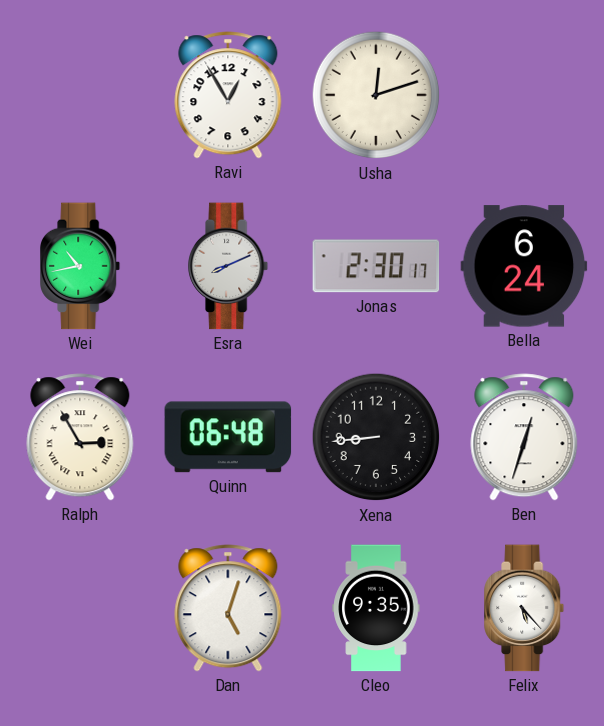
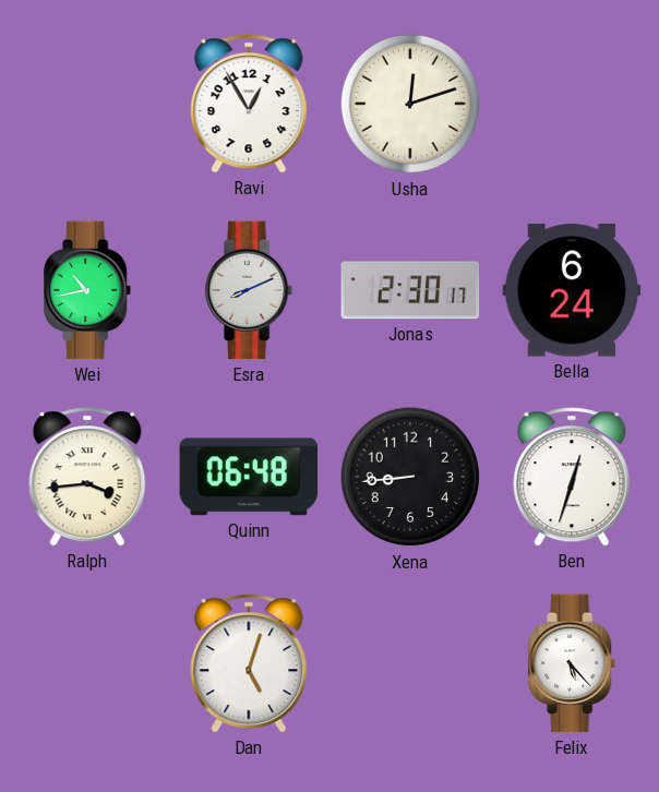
Ralph: 2:55 -> 3:44 (87, 477)
Cleo: 9:35 -> none (376, 608)
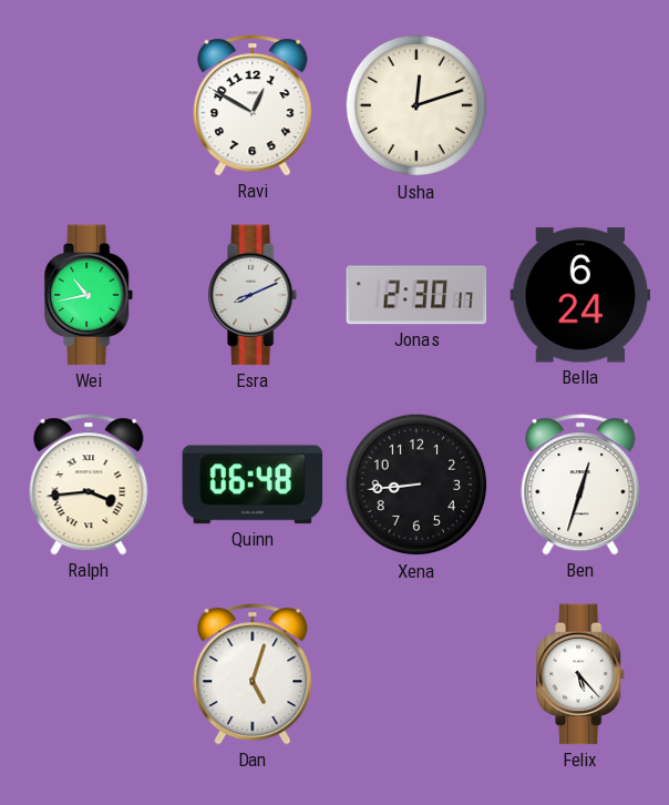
Ravi: 12:55 -> 12:50 (253, 105)
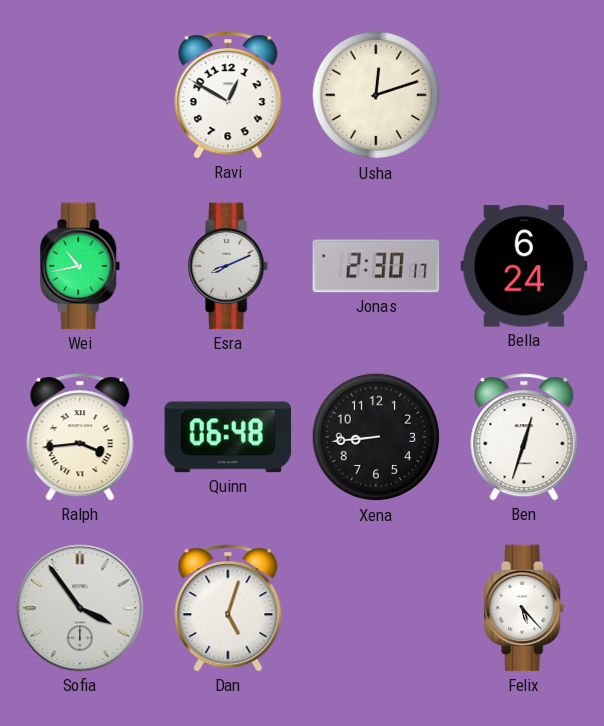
Sofia: none -> 3:54 (80, 608)
